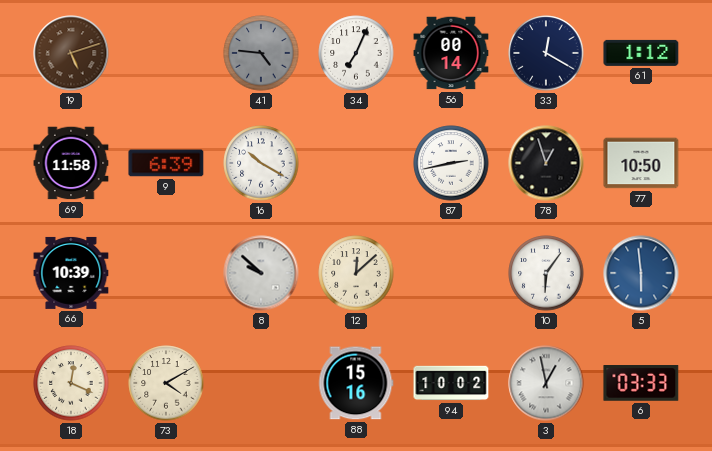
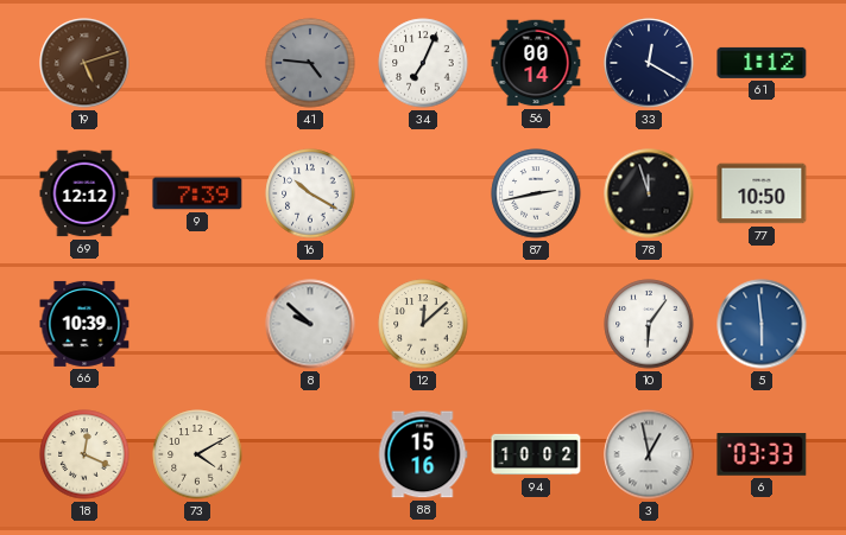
69: 11:58 -> 12:12 (84, 193)
9: 6:39 -> 7:39 (197, 193)
78: 12:57 -> 11:57 (649, 193)
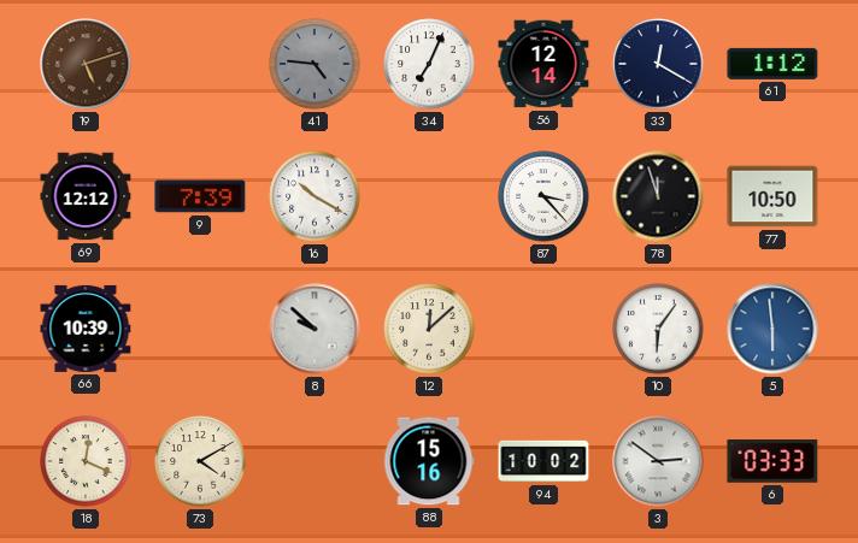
56: 00:14 -> 12:14 (543, 64)
87: 2:43 -> 3:23 (543, 196)
3: 12:58 -> 2:51 (658, 461)
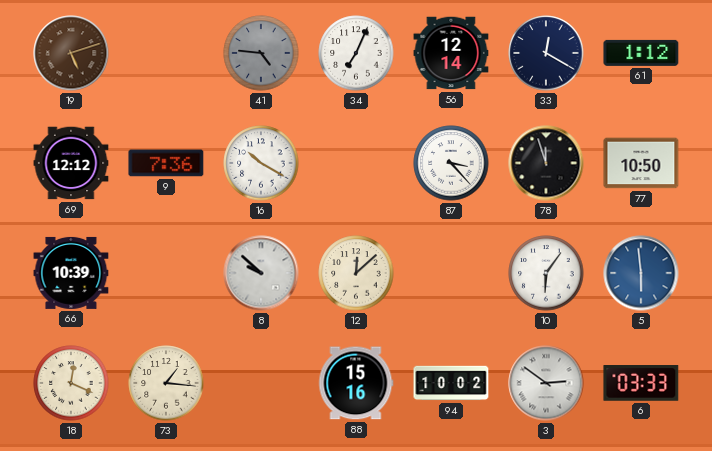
9: 7:39 -> 7:36 (166, 163)
73: 4:10 -> 1:16 (166, 383)
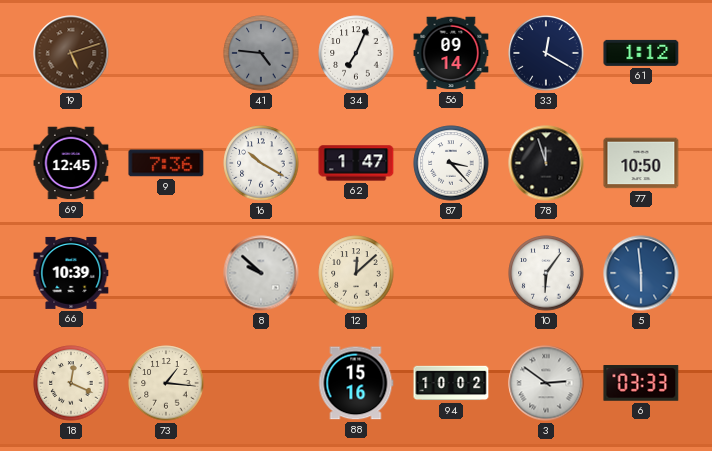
56: 12:14 -> 09:14 (451, 53)
69: 12:12 -> 12:45 (71, 163)
62: none -> 1:47 (356, 163)
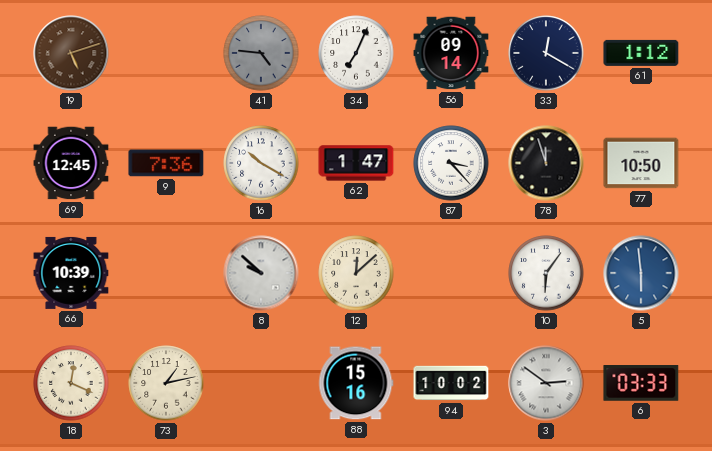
73: 1:16 -> 1:13 (166, 383)
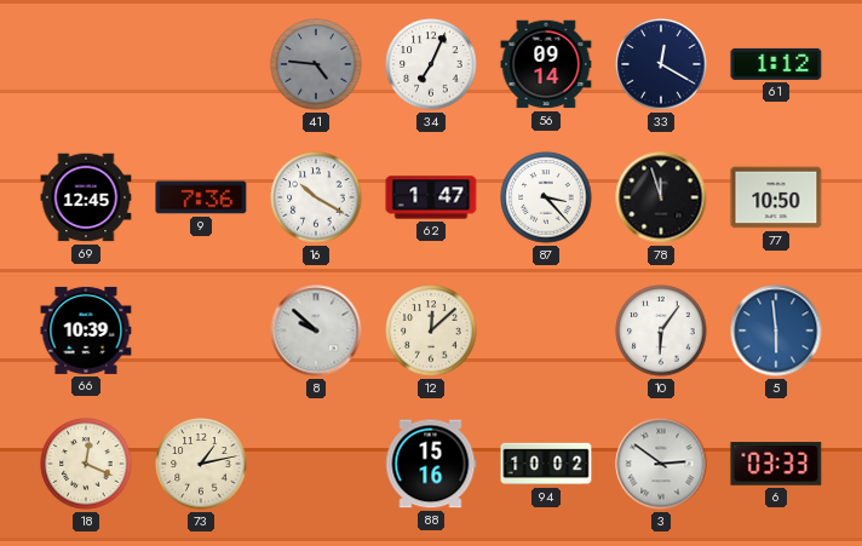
19: 5:12 -> none (71, 53)
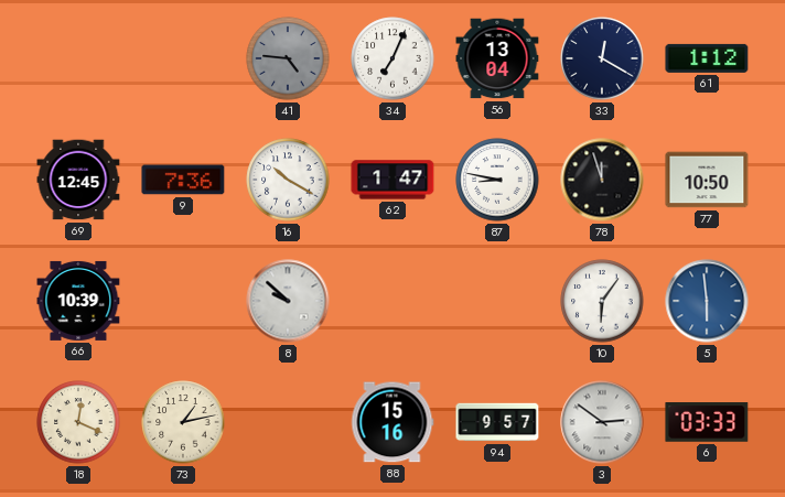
56: 09:14 -> 13:04 (497, 58)
87: 3:23 -> 8:47 (497, 180)
12: 12:08 -> none (431, 331)
94: 10:02 -> 9:57 (497, 422)
